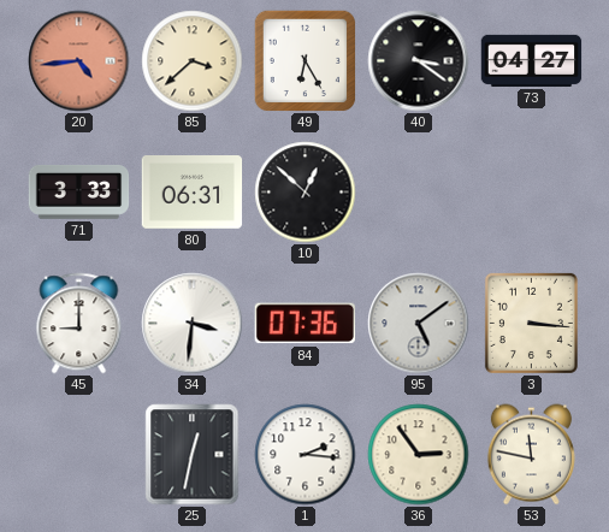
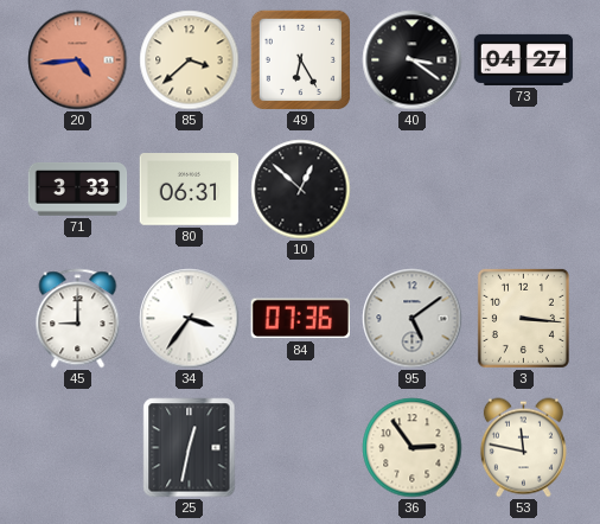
34: 3:31 -> 3:36 (190, 319)
1: 2:16 -> none (306, 455)
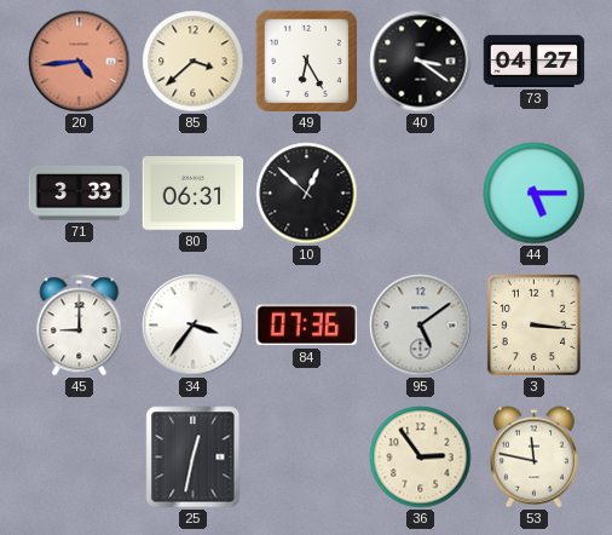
44: none -> 5:15 (535, 194)
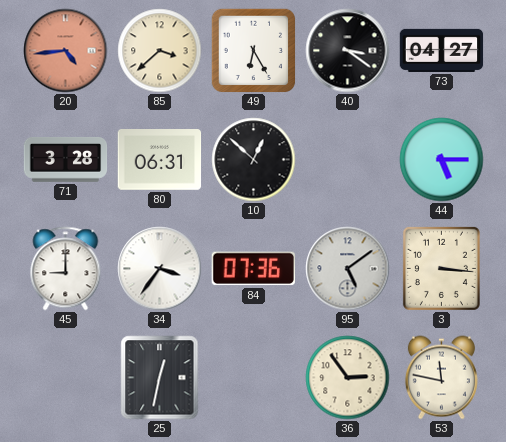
71: 3:33 -> 3:28 (66, 160)
